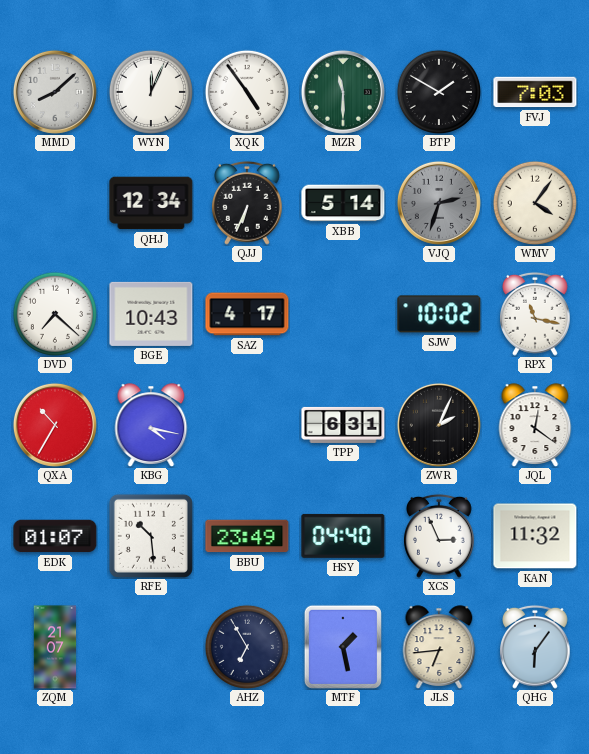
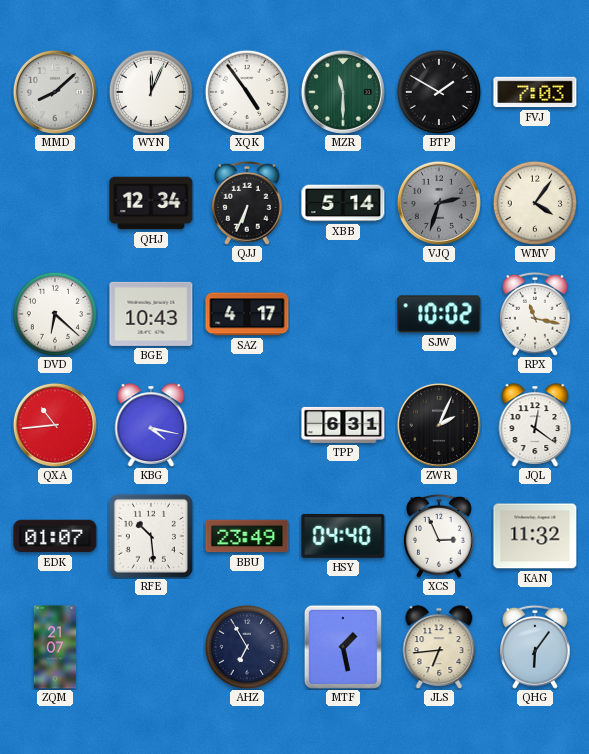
DVD: 7:22 -> 6:22 (55, 314)
QXA: 10:35 -> 10:44 (55, 425)
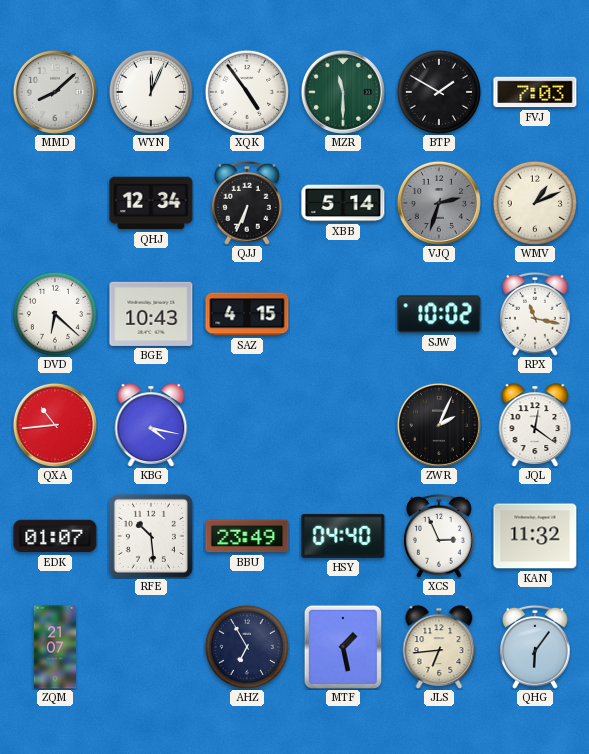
WMV: 4:06 -> 1:11 (535, 203)
SAZ: 4:17 -> 4:15 (247, 314)
TPP: 6:31 -> none (343, 425)
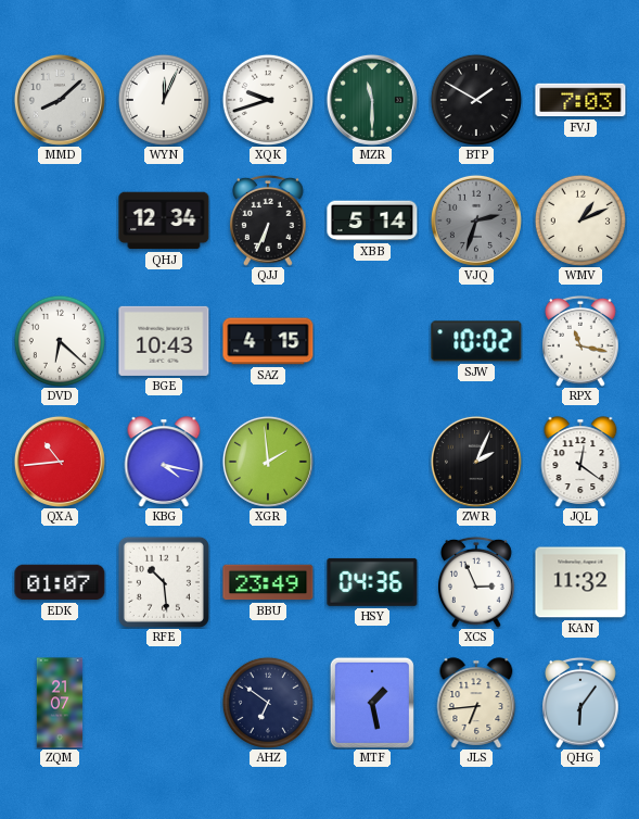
XQK: 4:54 -> 9:42 (268, 100)
XGR: none -> 1:59 (268, 462)
HSY: 04:40 -> 04:36 (372, 582)
AHZ: 6:55 -> 6:51 (268, 703)
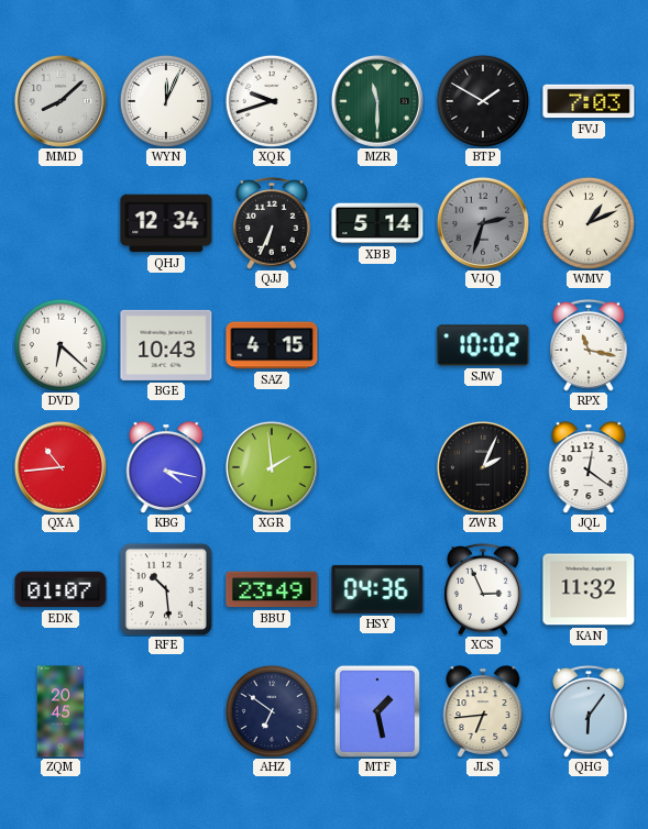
ZQM: 21:07 -> 20:45 (61, 711)
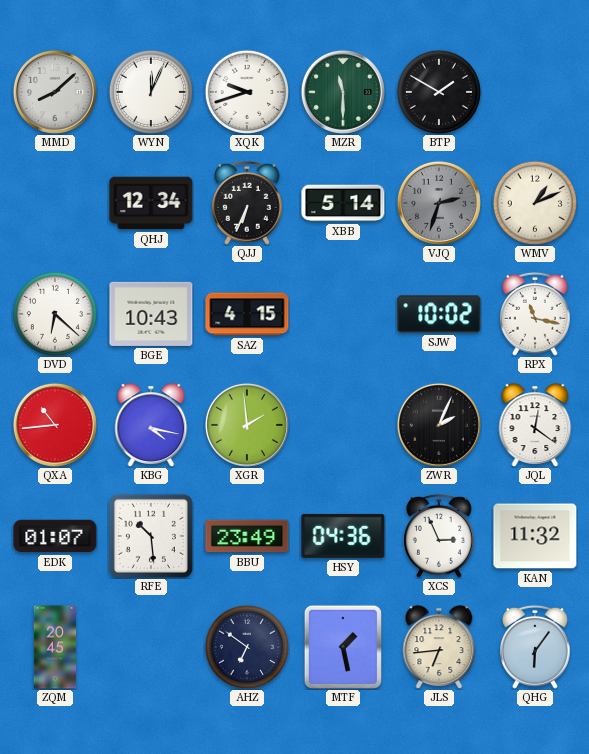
FVJ: 7:03 -> none (589, 101)
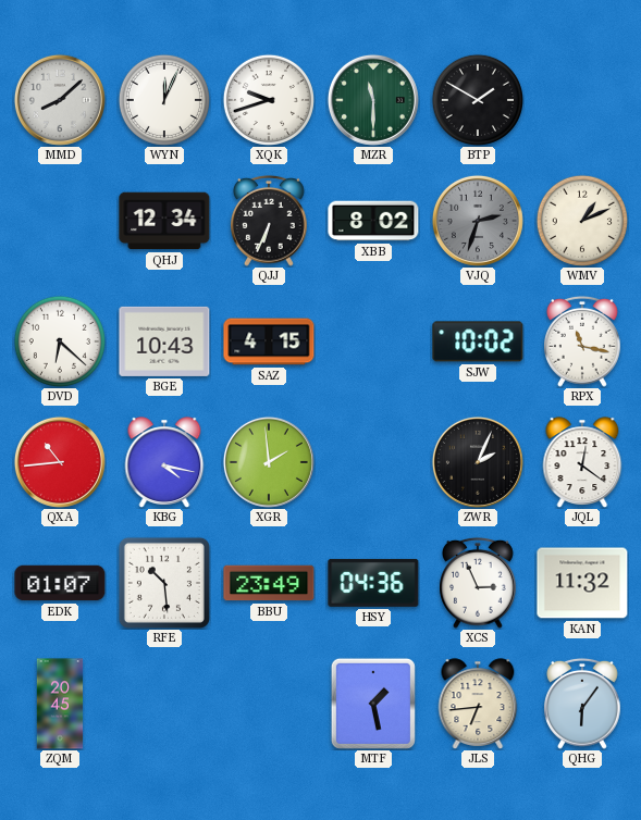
XBB: 5:14 -> 8:02 (373, 221)
AHZ: 6:51 -> none (247, 647)
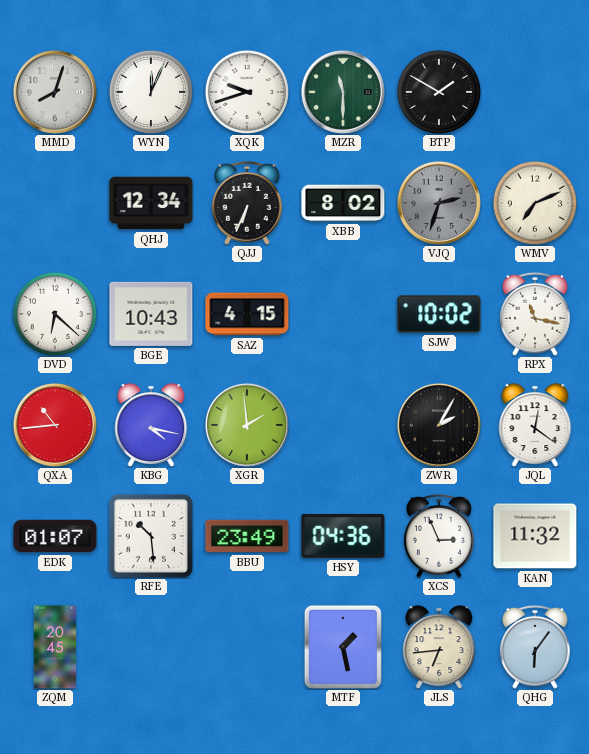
MMD: 8:08 -> 8:03 (55, 92)
WMV: 1:11 -> 7:11 (535, 203)
ZWR: 2:04 -> 2:05 (439, 425)
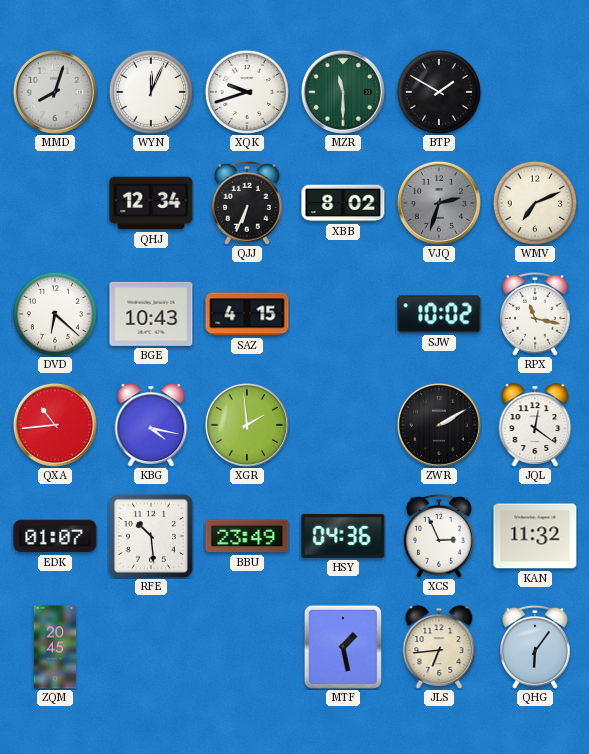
ZWR: 2:05 -> 2:10 (439, 425)
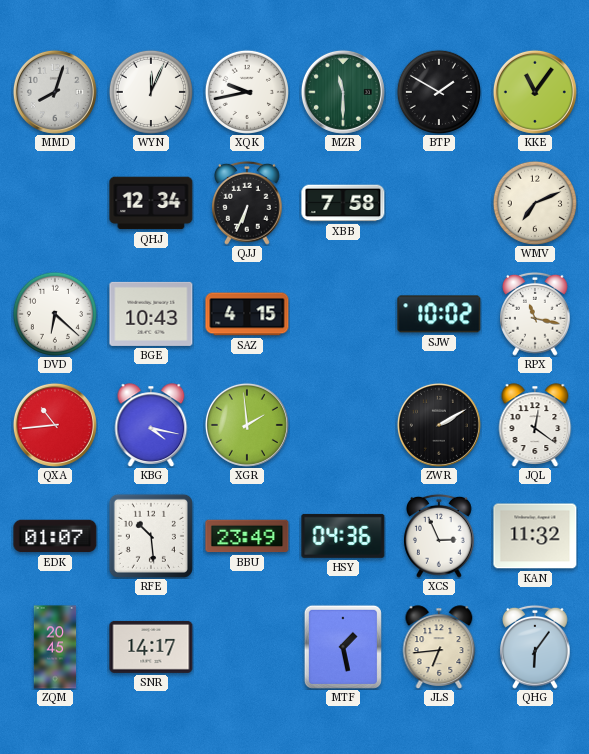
XQK: 9:42 -> 9:43 (247, 92)
KKE: none -> 11:06 (535, 92)
XBB: 8:02 -> 7:58 (343, 203)
VJQ: 2:33 -> none (439, 203)
SNR: none -> 14:17 (151, 647)
